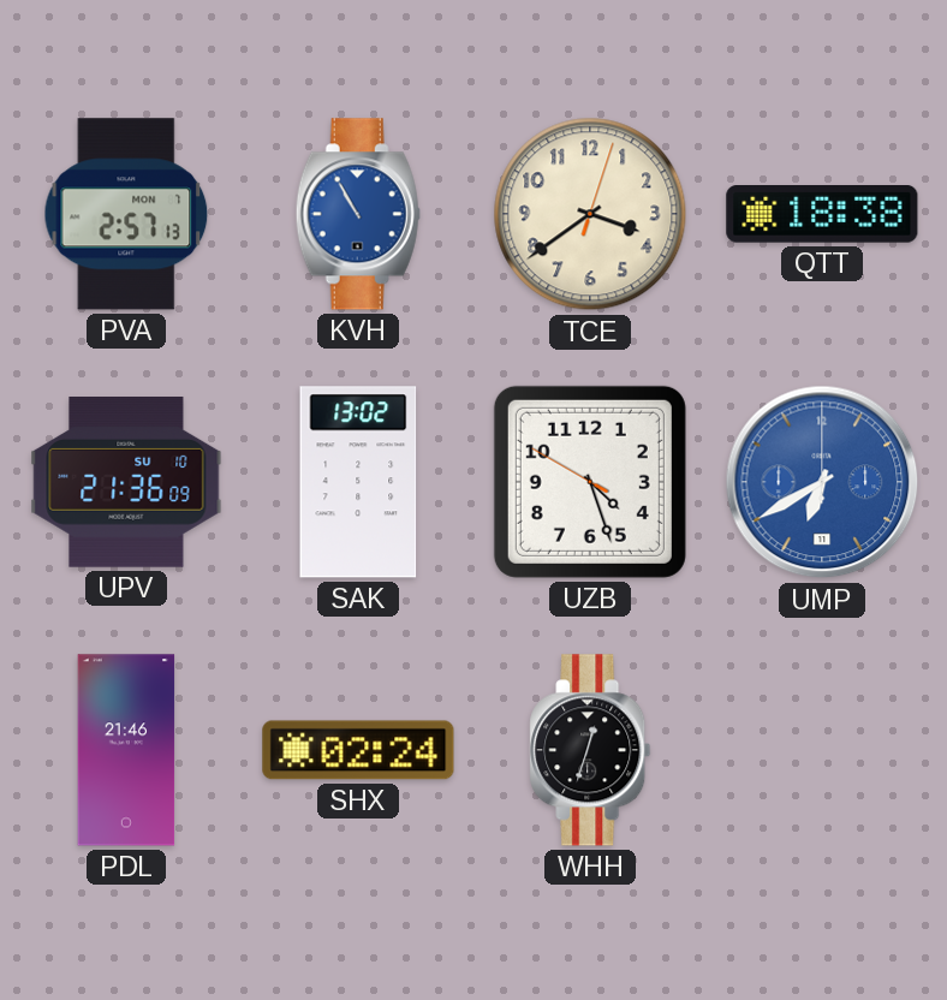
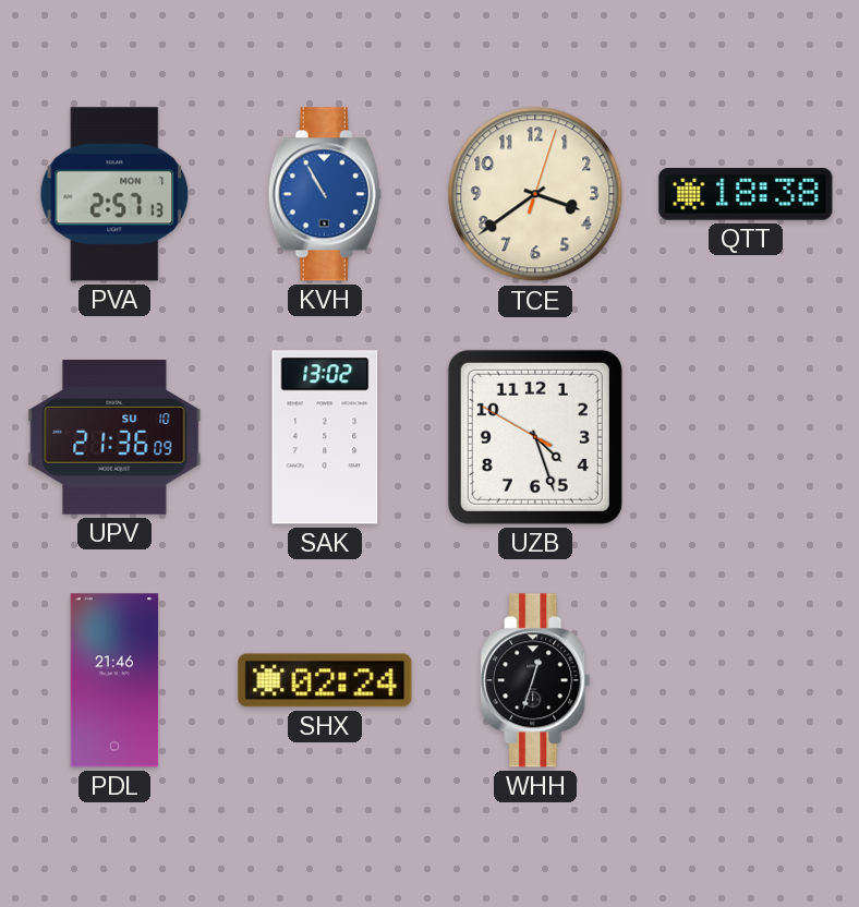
UMP: 6:40 -> none (822, 482)
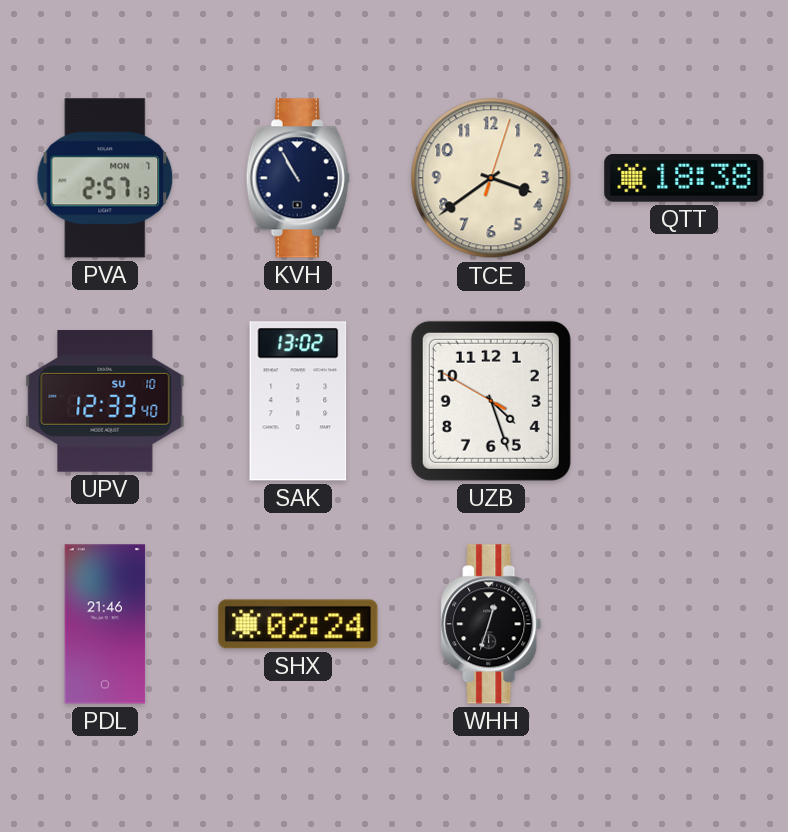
KVH dial: blue -> navy (298, 178)
UPV: 21:36 -> 12:33 (105, 402)
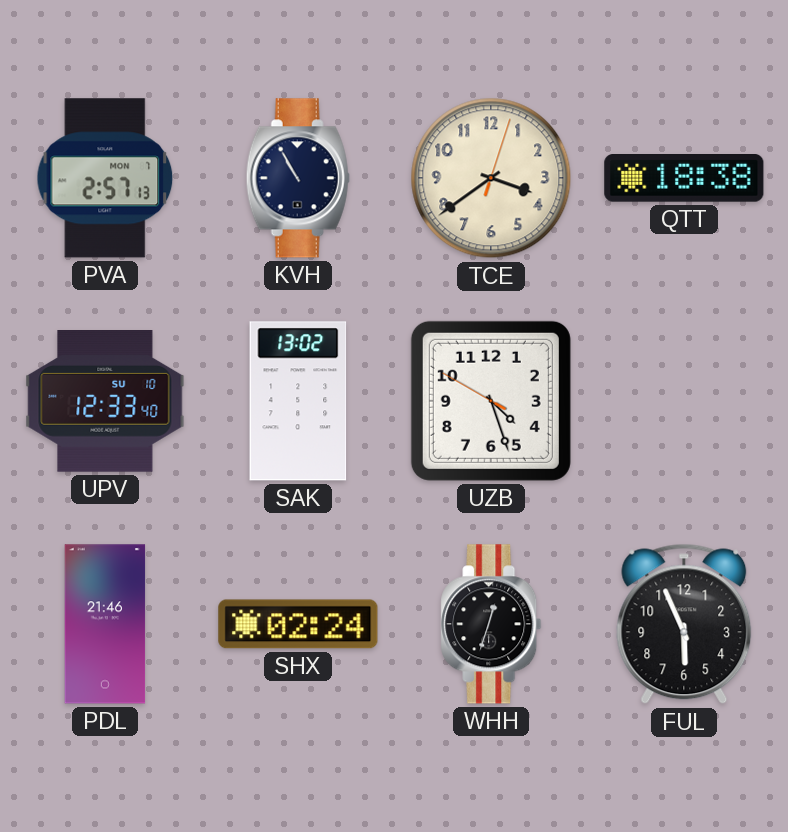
FUL: none -> 5:56 (684, 624)
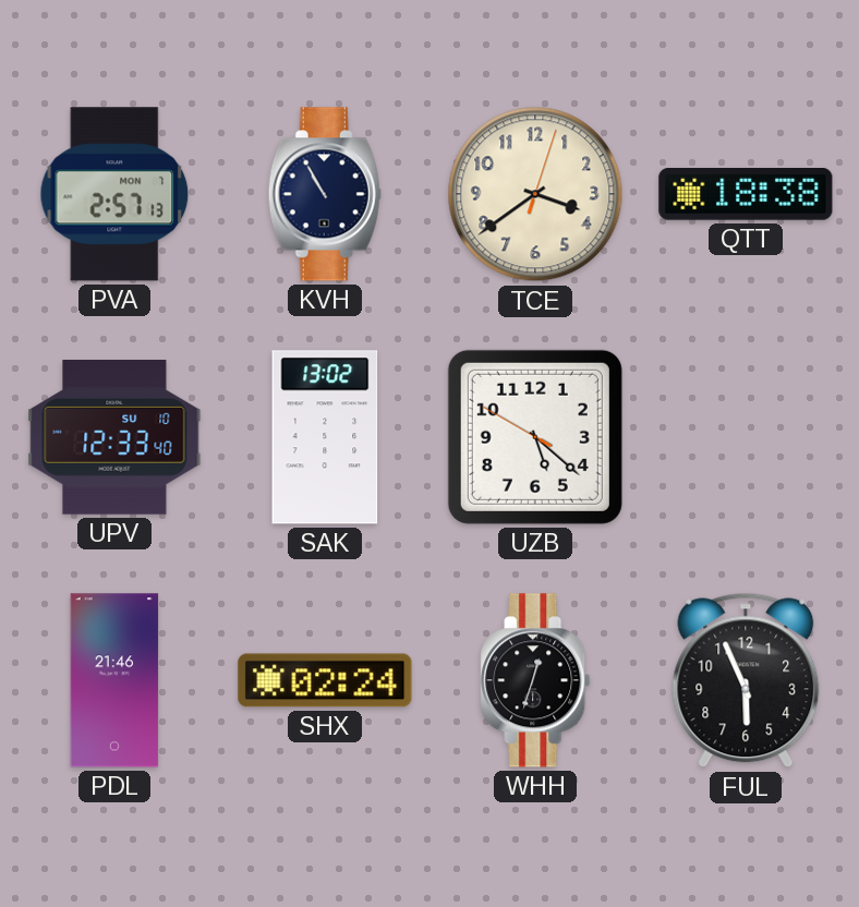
UZB: 4:26 -> 5:21 (535, 437)
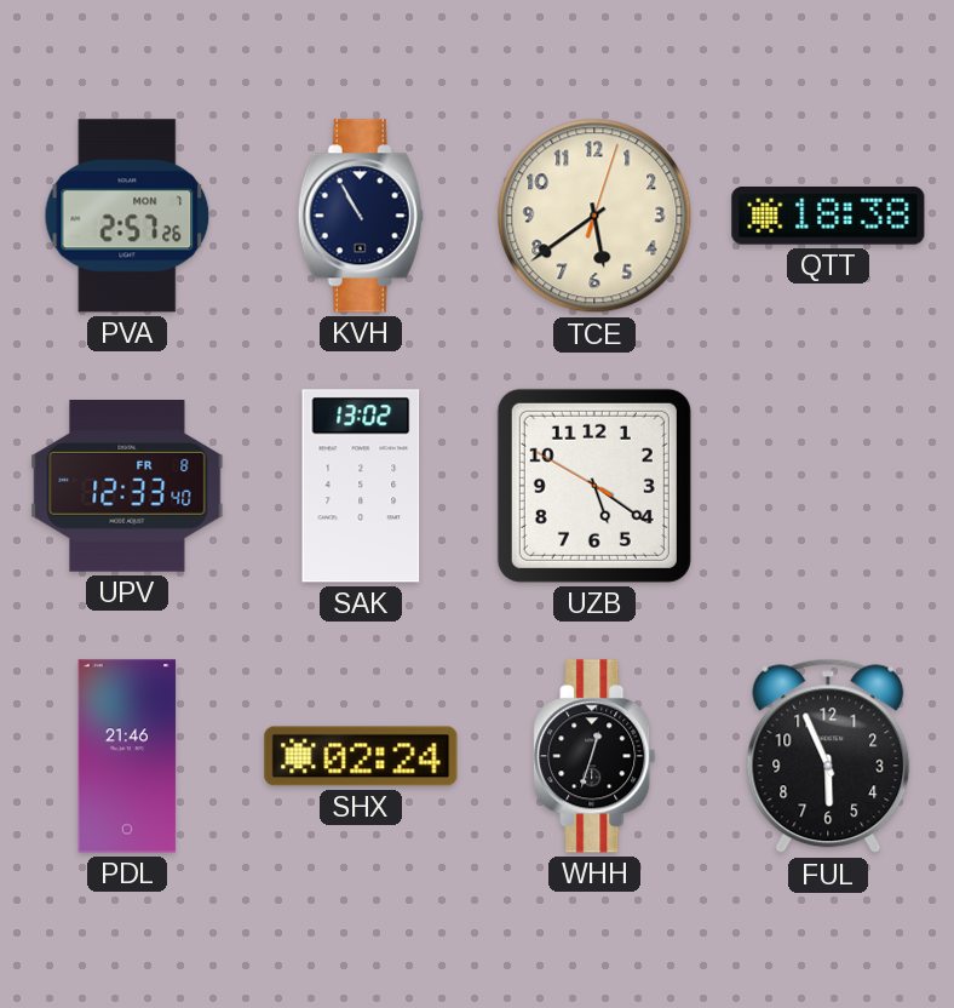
PVA: 2:57:13 -> 2:57:26 (127, 216)
TCE: 3:39 -> 5:39 (594, 216)
UPV date: SU 10 -> FR 8 (127, 487)
UZB: 5:21 -> 5:20 (594, 486)
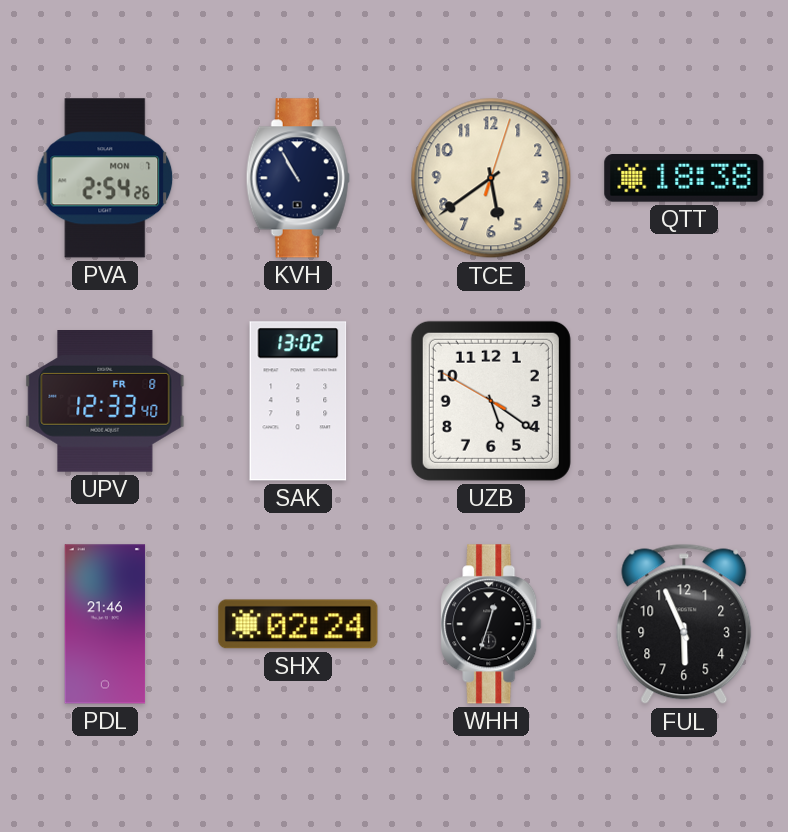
PVA: 2:57 -> 2:54 (105, 178)
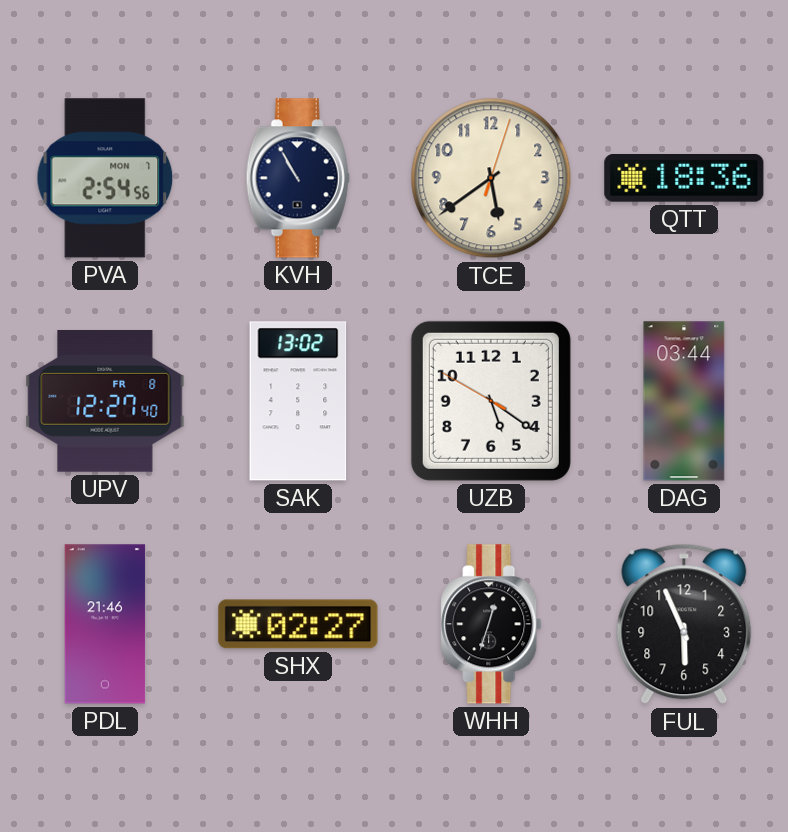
PVA: 2:54:26 -> 2:54:56 (105, 178)
QTT: 18:38 -> 18:36 (684, 179)
UPV: 12:33 -> 12:27 (105, 402)
DAG: none -> 03:44 (684, 401)
SHX: 02:24 -> 02:27 (298, 624)
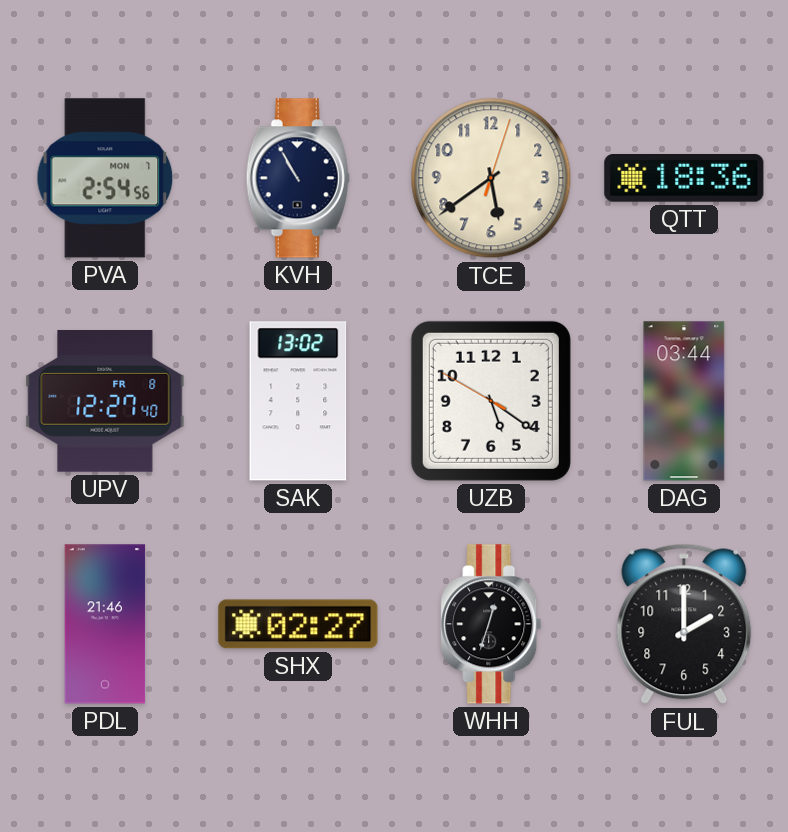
FUL: 5:56 -> 2:00 (684, 624)
